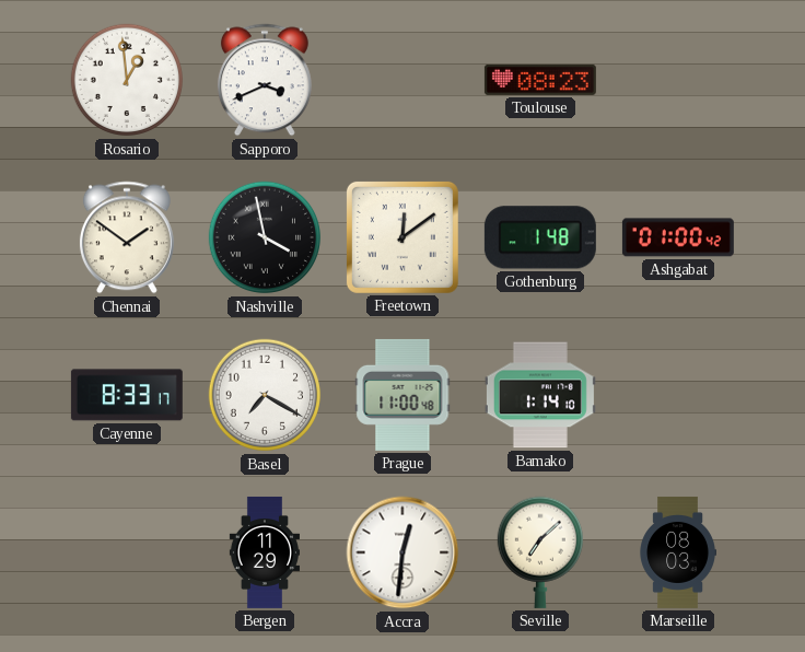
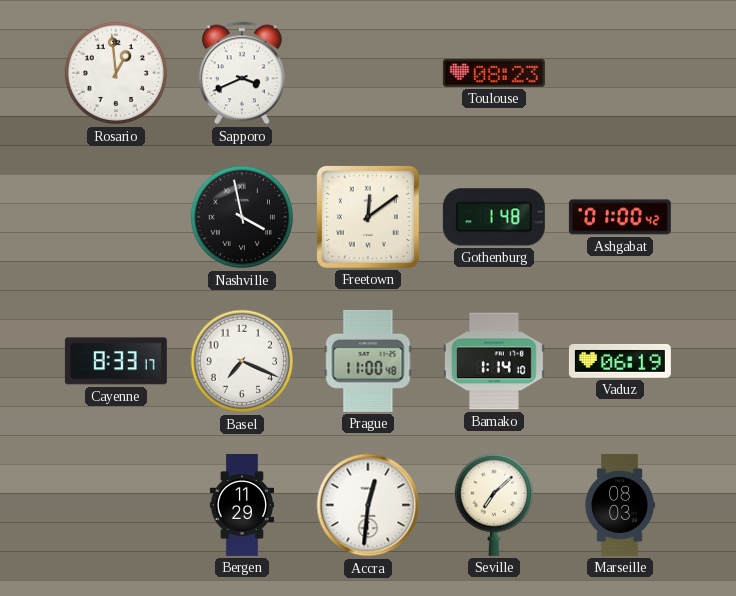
Chennai: 1:51 -> none (127, 237)
Basel: 7:20 -> 7:19 (242, 361)
Vaduz: none -> 06:19 (620, 361)
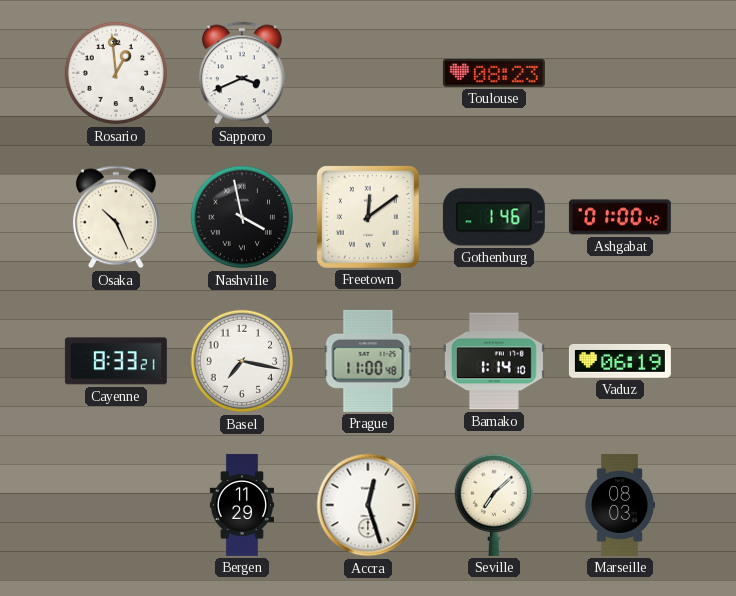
Osaka: none -> 10:26 (116, 217)
Gothenburg: 1:48 -> 1:46 (494, 217)
Cayenne: 8:33:17 -> 8:33:21 (116, 361)
Basel: 7:19 -> 7:17 (242, 361)
Accra: 12:31 -> 12:27 (368, 505)
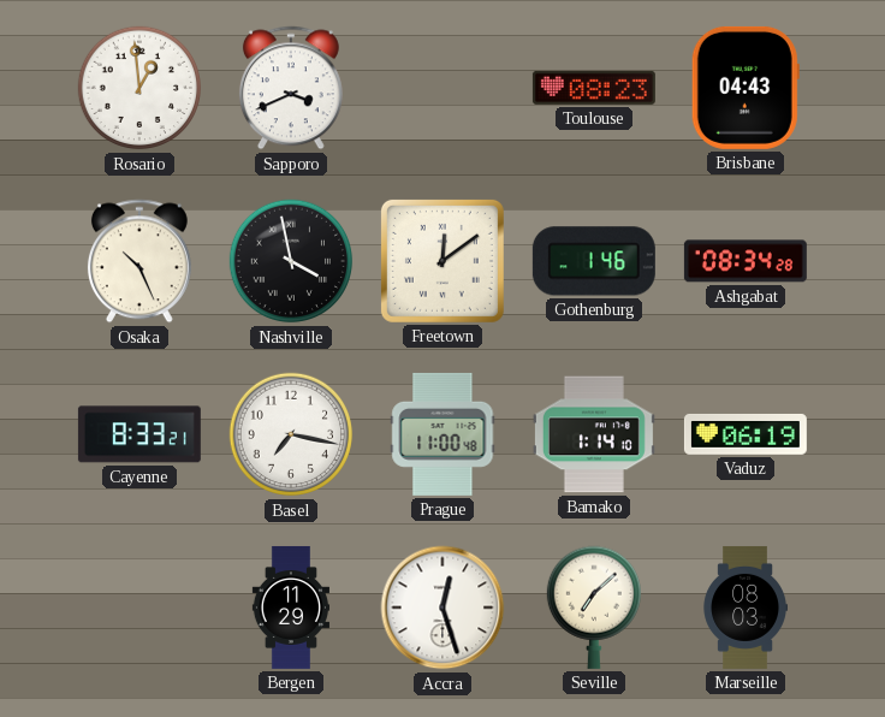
Brisbane: none -> 04:43 (746, 88)
Ashgabat: 01:00 -> 08:34 (746, 261)
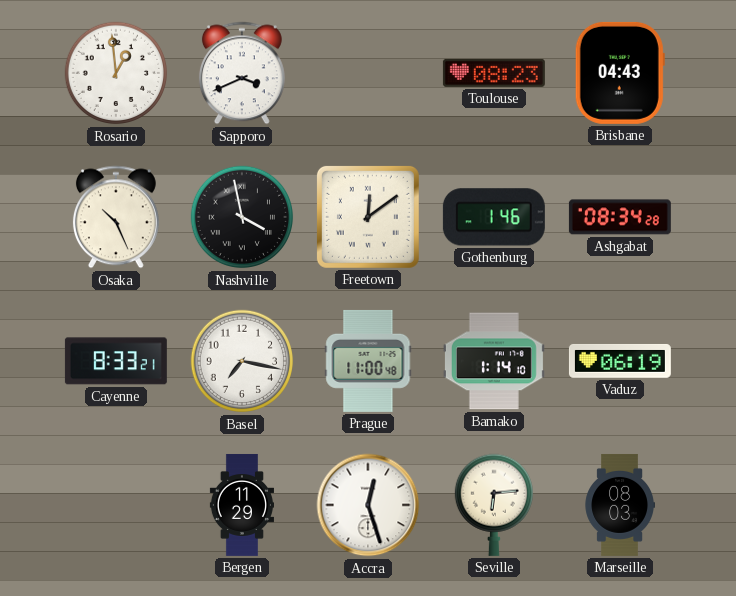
Seville: 7:08 -> 6:14 (493, 505)
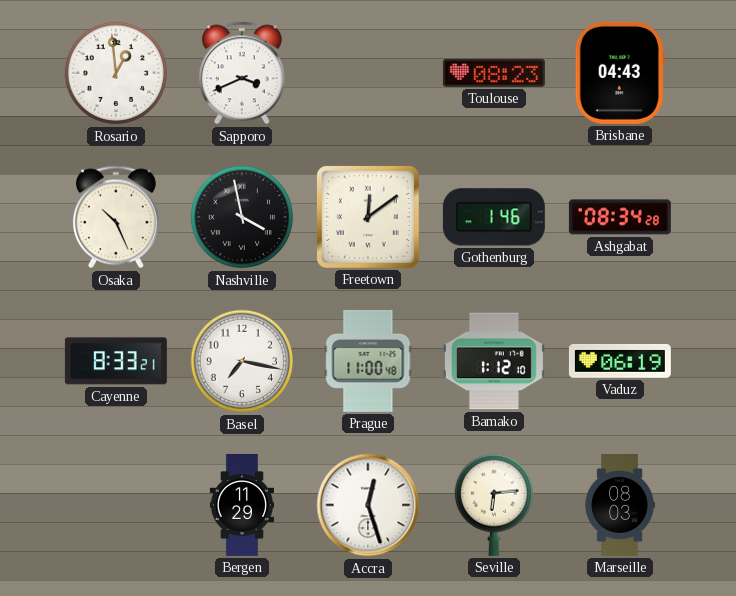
Bamako: 1:14 -> 1:12 (494, 361)
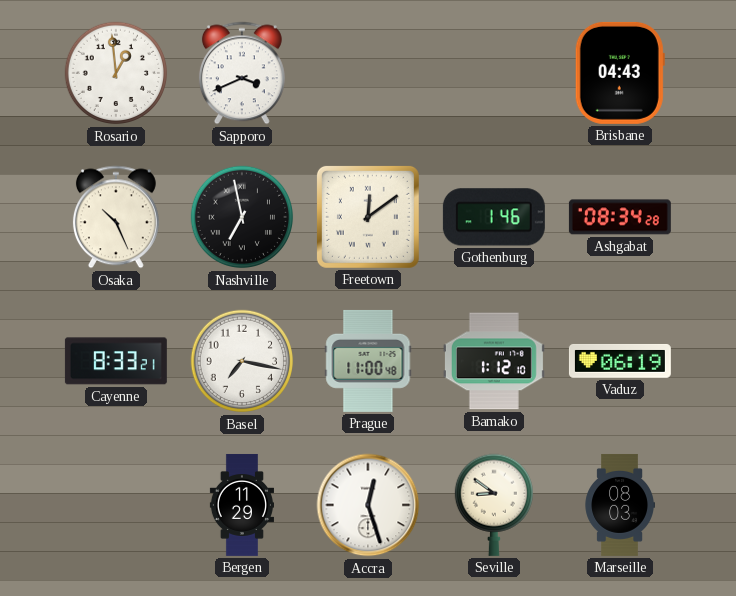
Toulouse: 08:23 -> none (494, 73)
Nashville: 3:58 -> 6:58 (242, 217)
Seville: 6:14 -> 8:51 (493, 505)
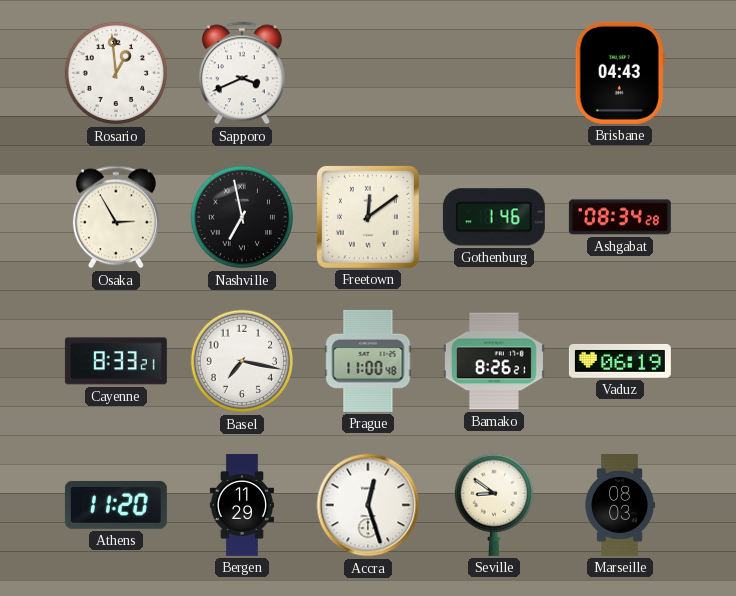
Osaka: 10:26 -> 2:55 (116, 217)
Bamako: 1:12 -> 8:26 (494, 361)
Athens: none -> 11:20 (116, 505)
